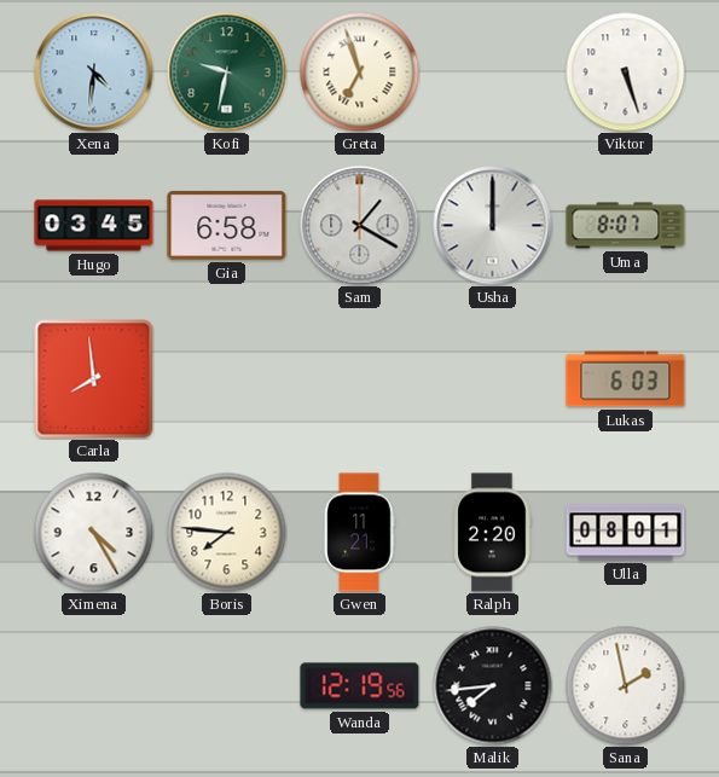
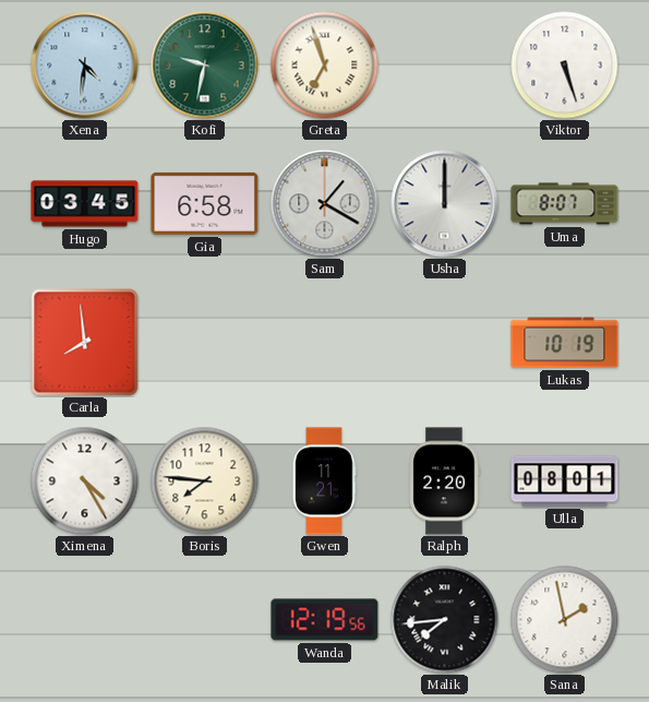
Lukas: 6:03 -> 10:19 (565, 343)
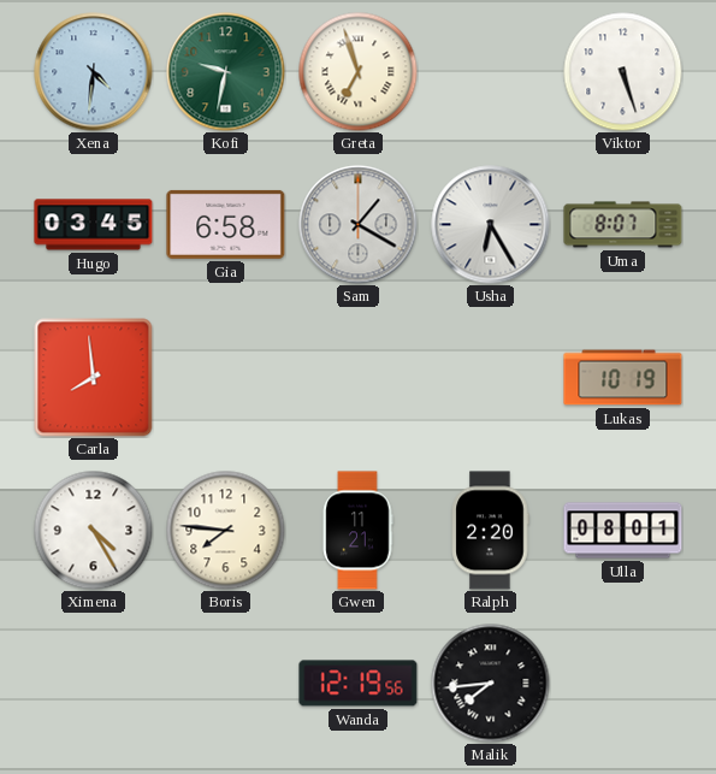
Usha: 12:00 -> 6:25 (491, 225)
Sana: 1:58 -> none (565, 620)
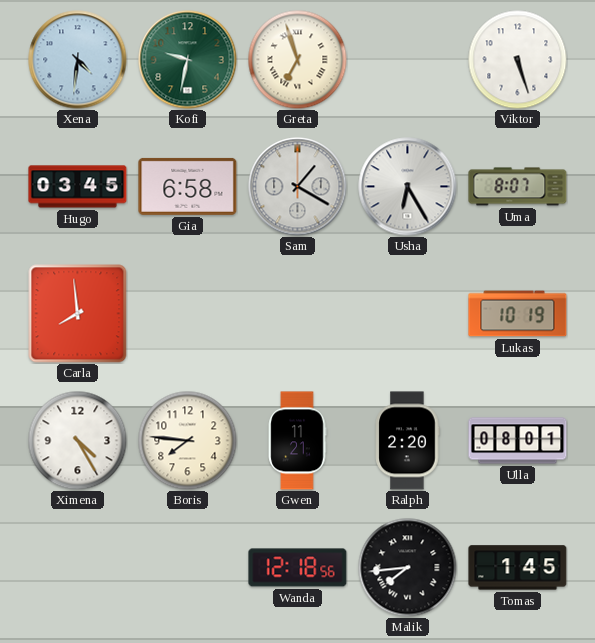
Wanda: 12:19 -> 12:18 (298, 568)
Tomas: none -> 1:45 (518, 568)
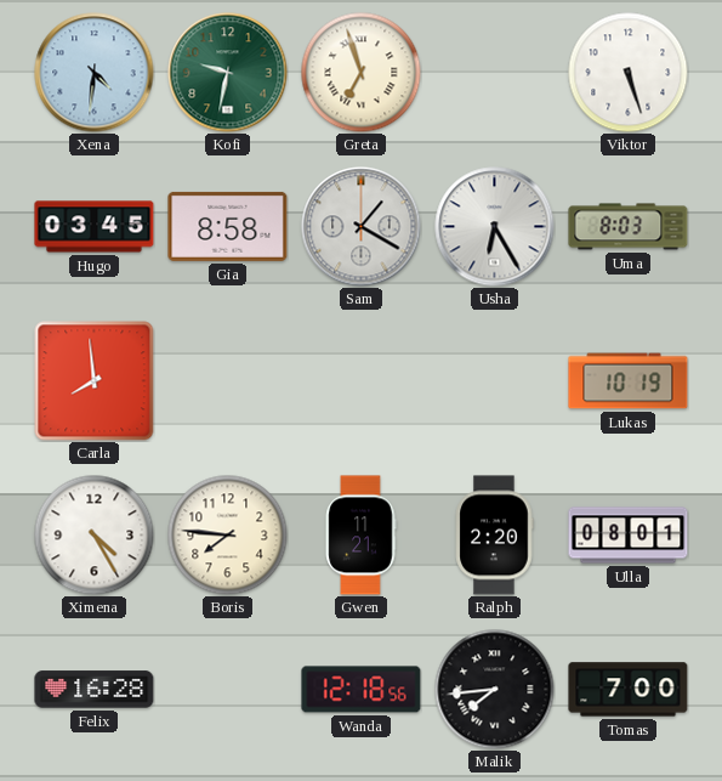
Gia: 6:58 -> 8:58 (228, 226)
Uma: 8:07 -> 8:03 (629, 227)
Felix: none -> 16:28 (95, 690)
Tomas: 1:45 -> 7:00 (629, 690)
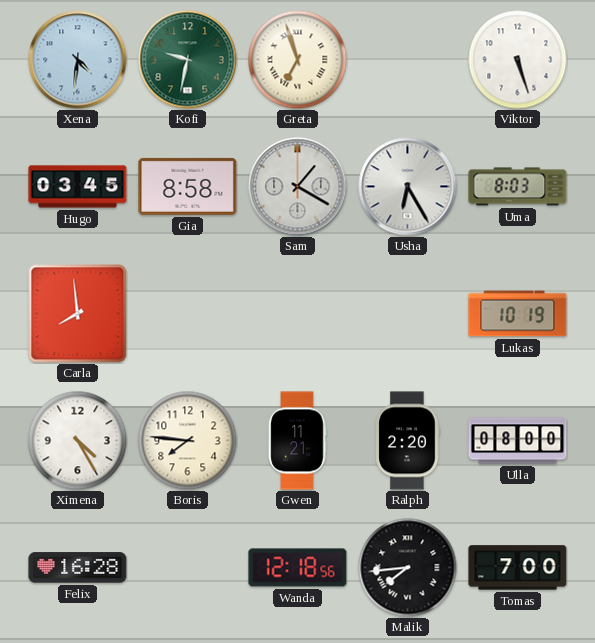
Ulla: 08:01 -> 08:00 (518, 441)
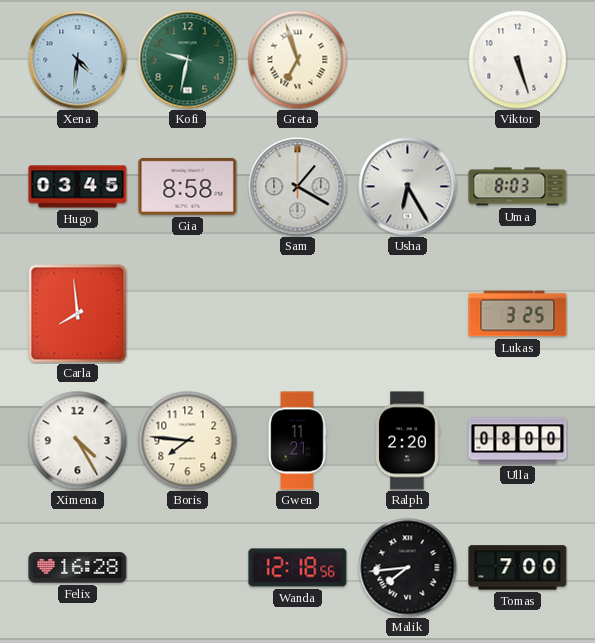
Lukas: 10:19 -> 3:25 (518, 314)
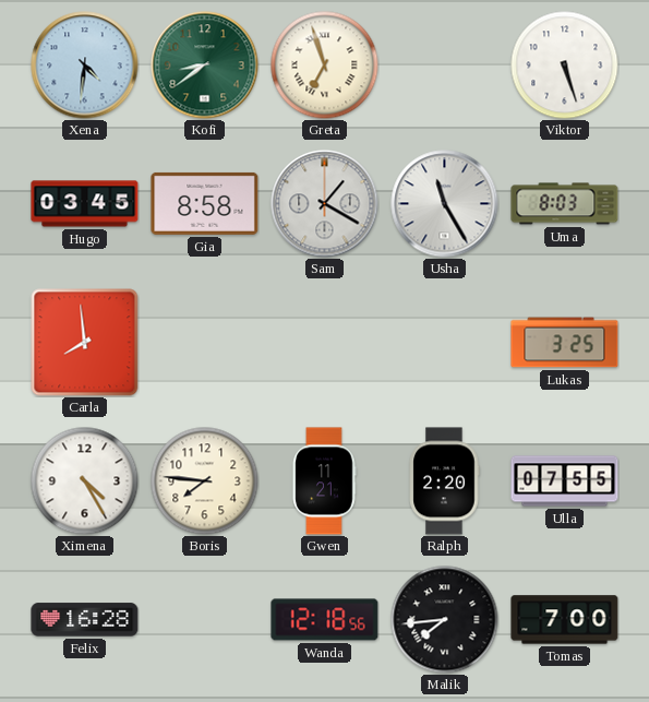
Kofi: 9:32 -> 8:39 (205, 66)
Usha: 6:25 -> 11:25 (445, 204)
Ulla: 08:00 -> 07:55 (565, 481)
